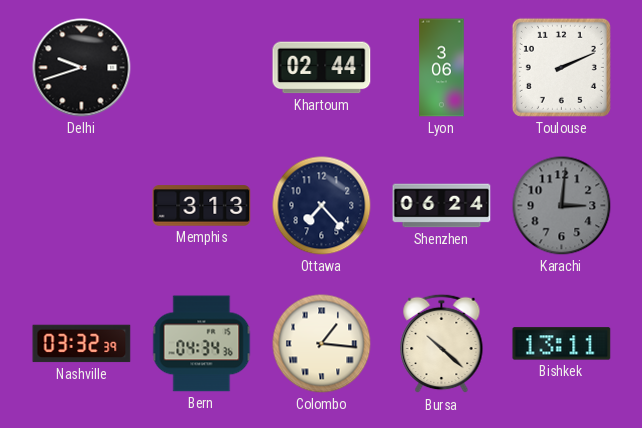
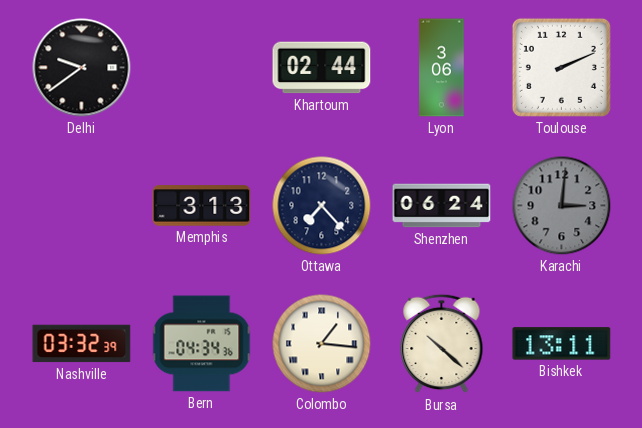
Delhi: 9:42 -> 9:39 (82, 68)
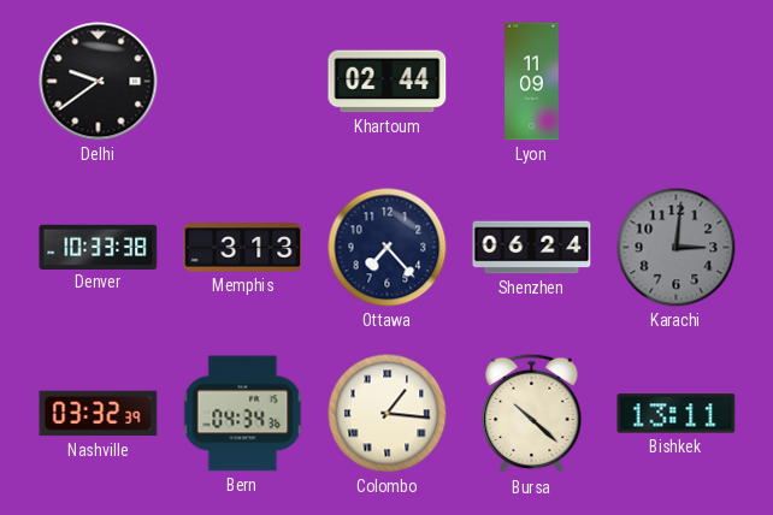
Lyon: 3:06 -> 11:09 (532, 82)
Toulouse: 2:11 -> none (561, 67)
Denver: none -> 10:33 (99, 247)
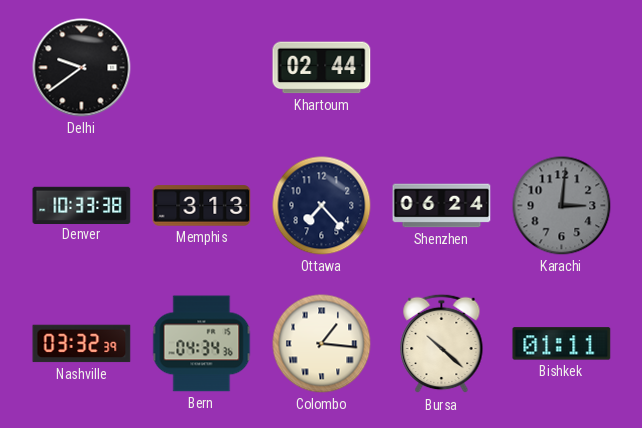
Lyon: 11:09 -> none (532, 82)
Bishkek: 13:11 -> 01:11 (562, 344)
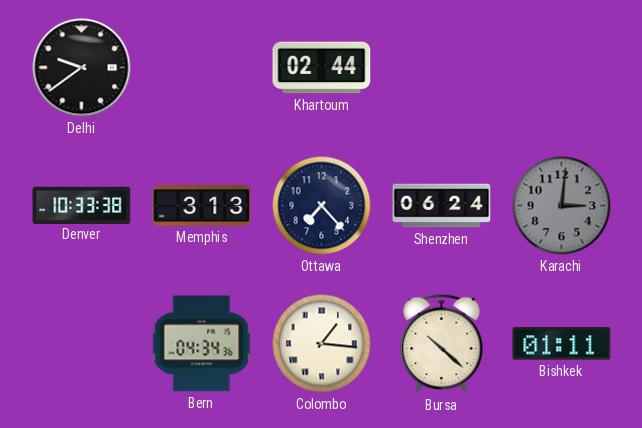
Nashville: 03:32 -> none (82, 344)
